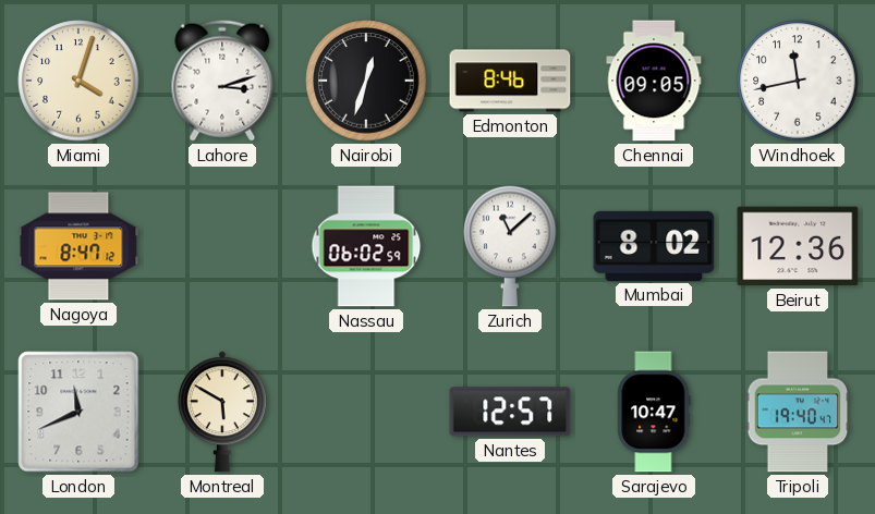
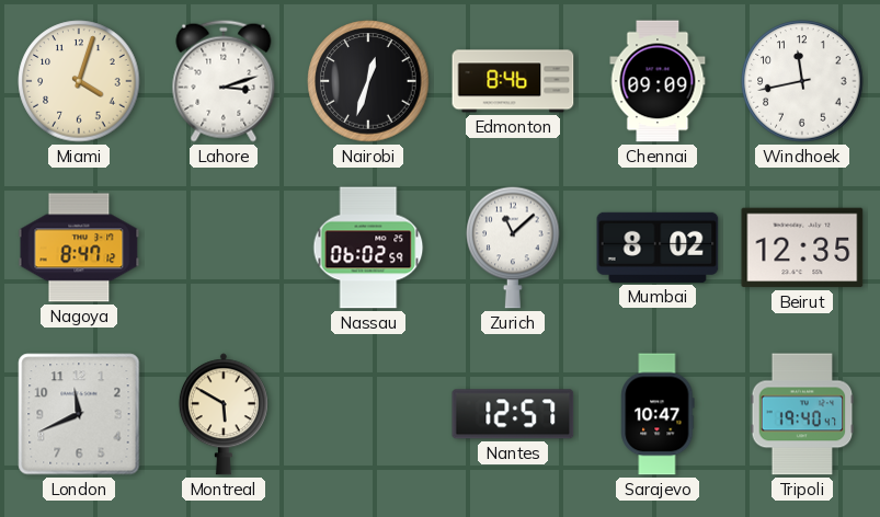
Chennai: 09:05 -> 09:09 (658, 81)
Beirut: 12:36 -> 12:35 (802, 248)
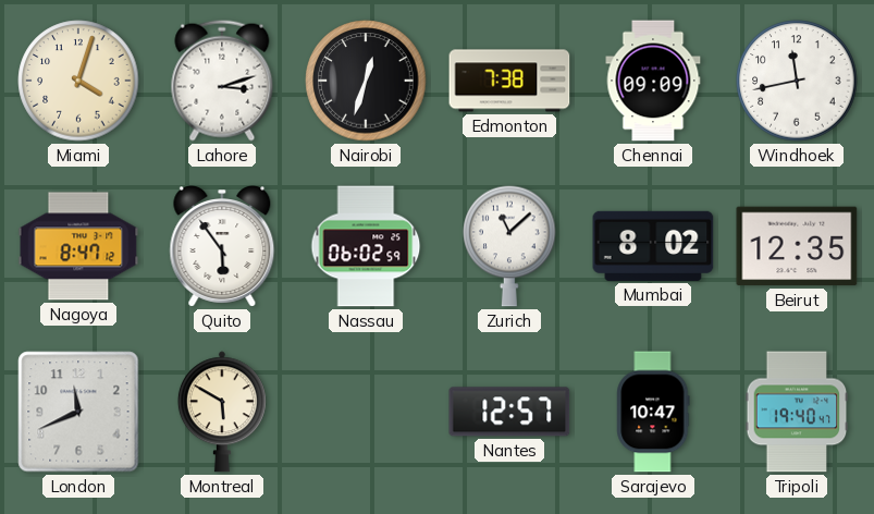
Edmonton: 8:46 -> 7:38 (509, 81)
Quito: none -> 5:54 (222, 246)
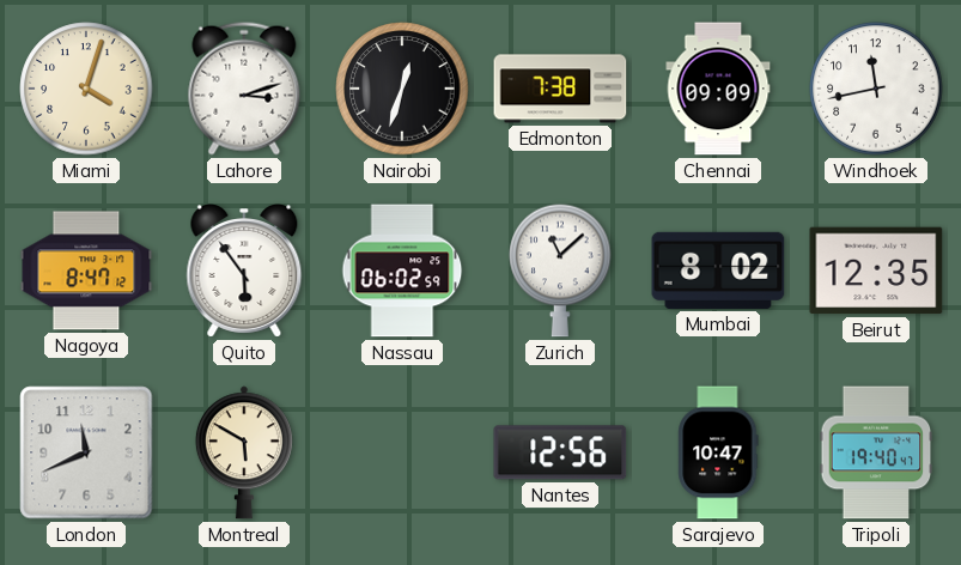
Nantes: 12:57 -> 12:56 (560, 452)
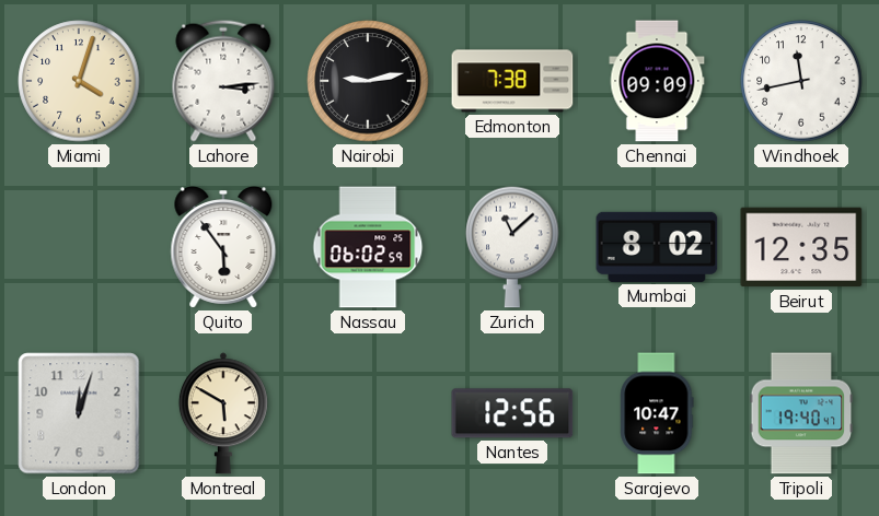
Lahore: 3:12 -> 3:14 (223, 81)
Nairobi: 12:33 -> 9:13 (368, 81)
Nagoya: 8:47 -> none (86, 271)
London: 11:41 -> 12:03 (79, 413)
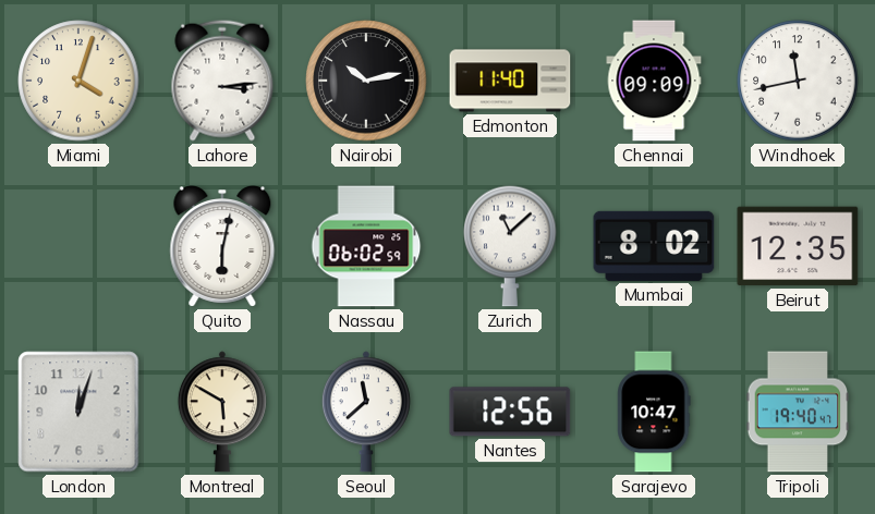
Nairobi: 9:13 -> 10:13 (366, 81)
Edmonton: 7:38 -> 11:40 (510, 81)
Quito: 5:54 -> 6:02 (222, 246)
Seoul: none -> 11:38 (366, 412)
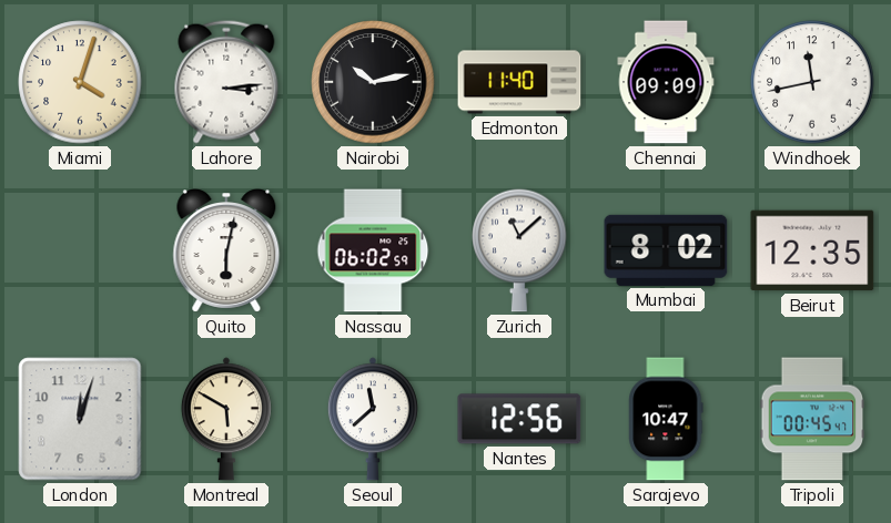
Tripoli: 19:40 -> 00:45 (812, 419)
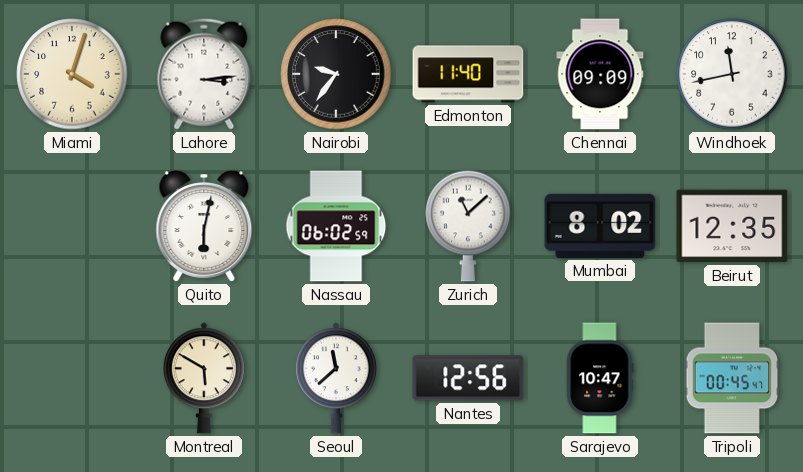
Nairobi: 10:13 -> 9:36 (336, 74)
London: 12:03 -> none (80, 419)
